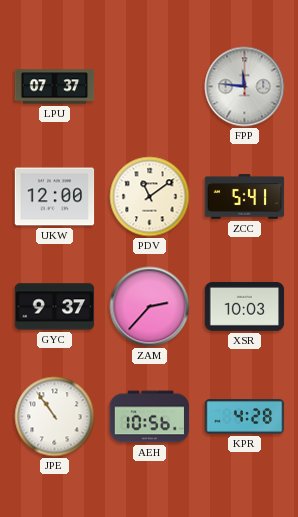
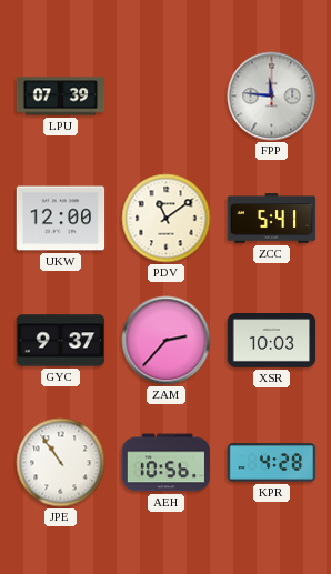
LPU: 07:37 -> 07:39 (61, 97)
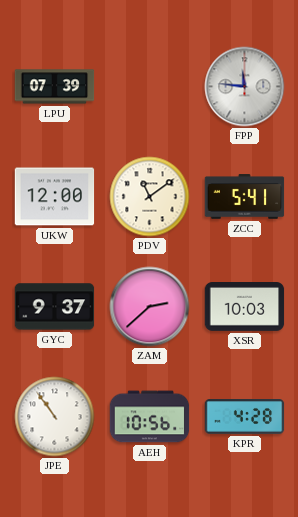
ZAM: 2:37 -> 2:38 (150, 307)
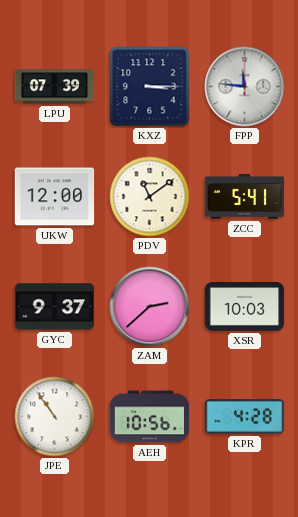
KXZ: none -> 3:15 (150, 87)
